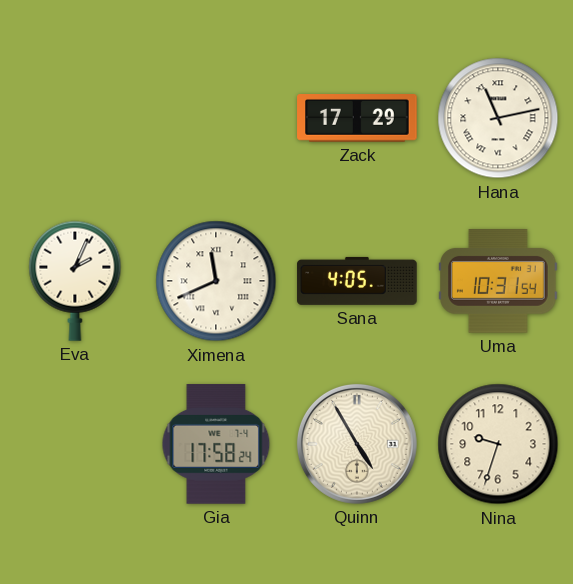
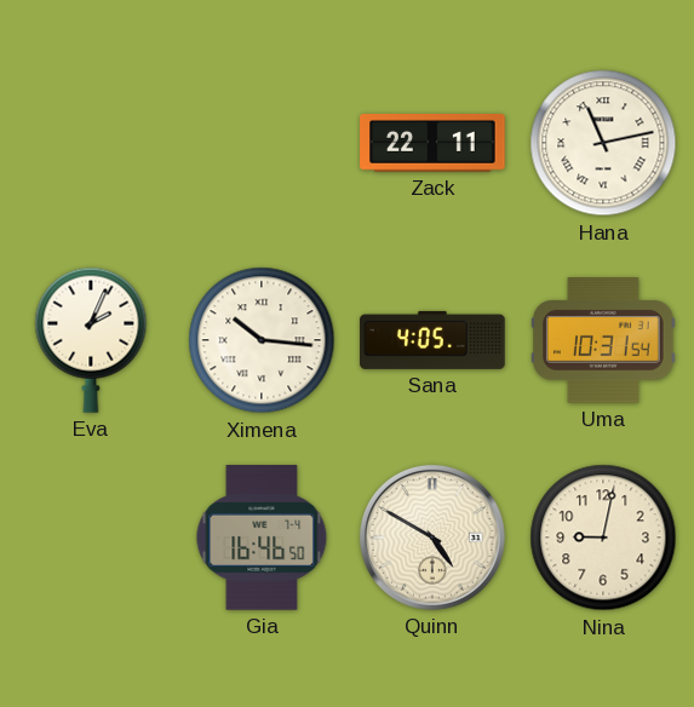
Zack: 17:29 -> 22:11 (432, 144)
Ximena: 11:41 -> 10:16 (262, 340)
Gia: 17:58 -> 16:46 (262, 538)
Quinn: 4:55 -> 4:50 (432, 538)
Nina: 9:33 -> 9:02 (603, 538)
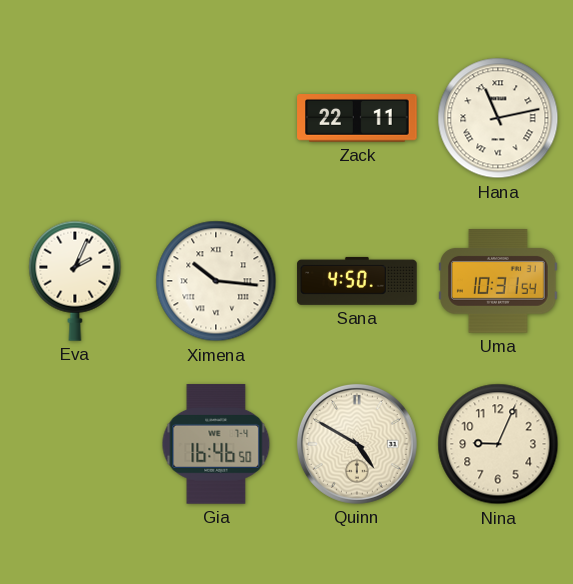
Sana: 4:05 -> 4:50 (357, 281)
Nina: 9:02 -> 9:04 (498, 444)
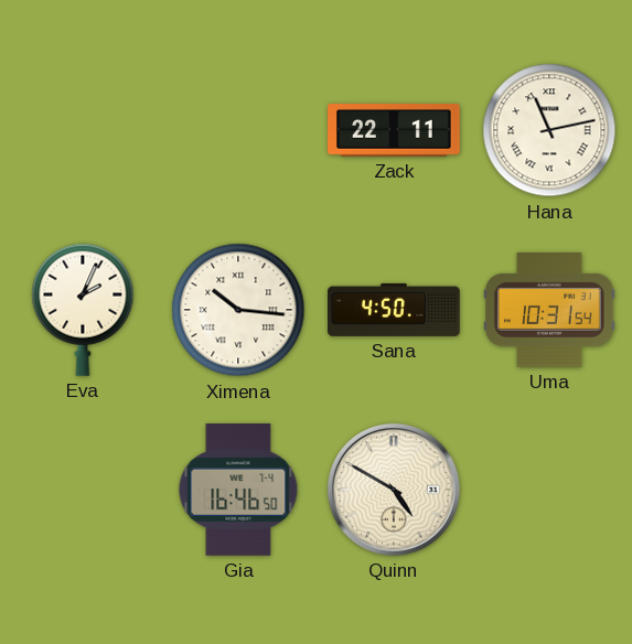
Nina: 9:04 -> none (498, 444)
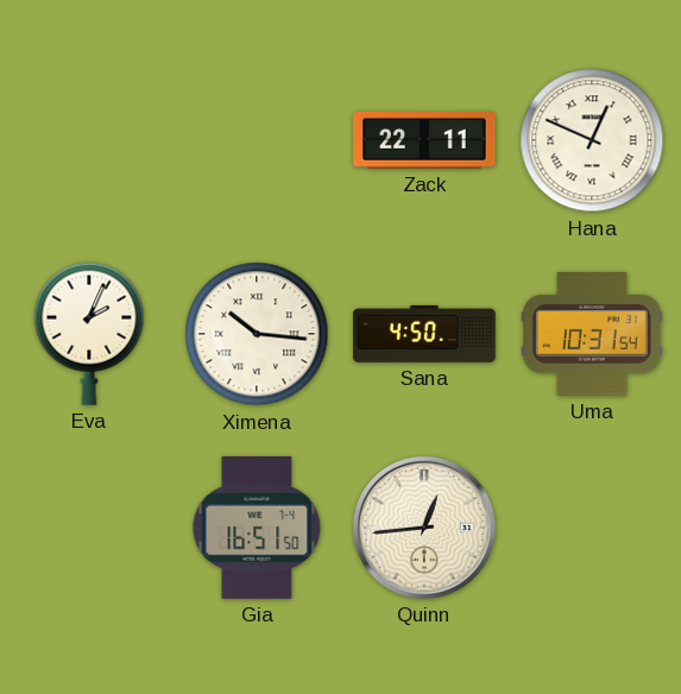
Hana: 11:13 -> 12:49 (592, 140)
Gia: 16:46 -> 16:51 (257, 528)
Quinn: 4:50 -> 12:44 (424, 528)
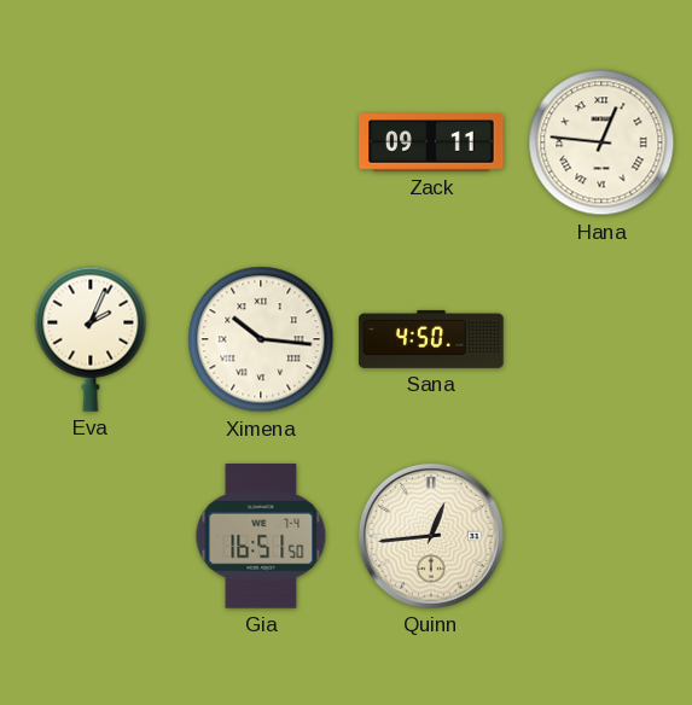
Zack: 22:11 -> 09:11 (431, 144)
Hana: 12:49 -> 12:46 (601, 142)
Uma: 10:31 -> none (592, 334)
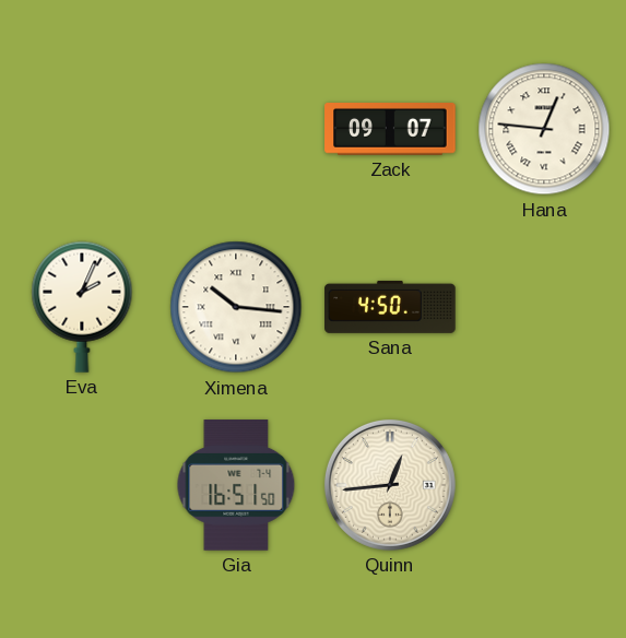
Zack: 09:11 -> 09:07 (390, 130)
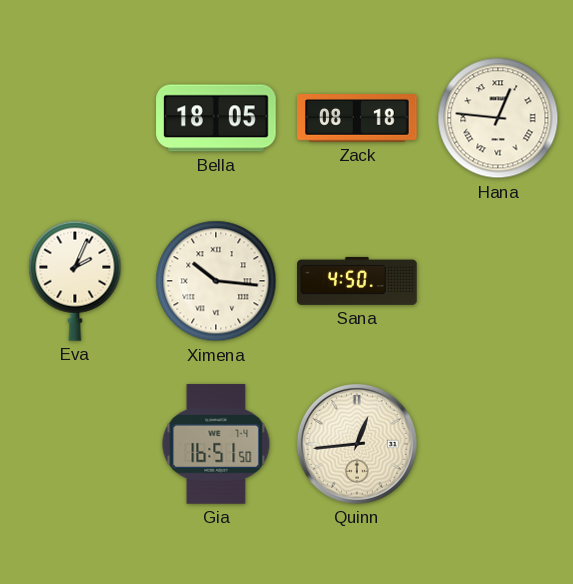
Bella: none -> 18:05 (216, 118)
Zack: 09:07 -> 08:18 (357, 119)
